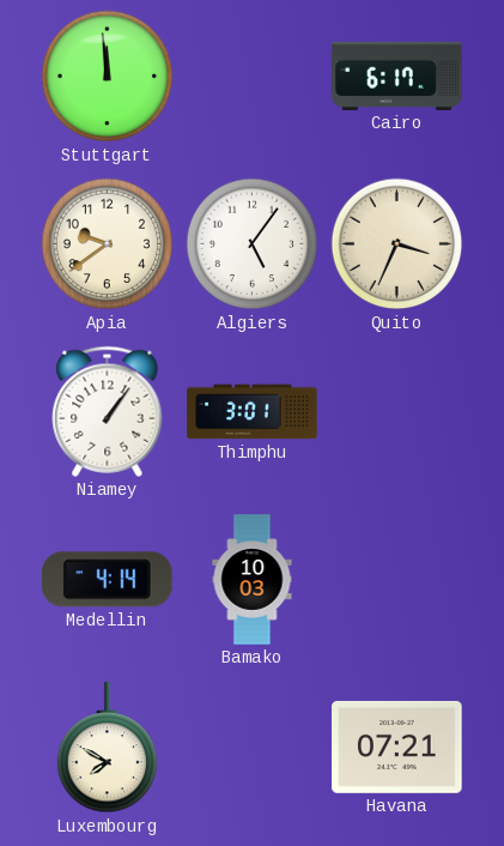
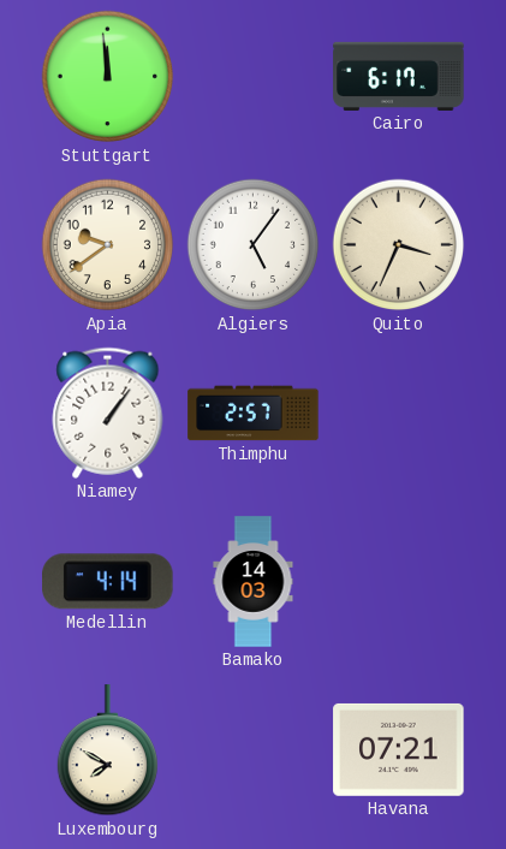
Thimphu: 3:01 -> 2:57 (254, 414)
Bamako: 10:03 -> 14:03 (254, 582)
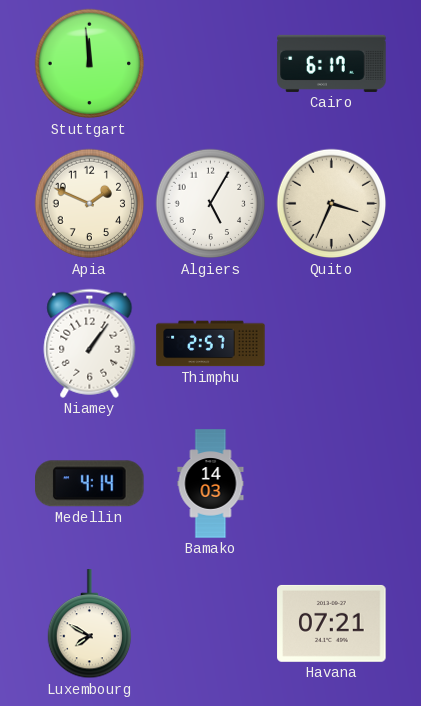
Apia: 9:39 -> 1:49 (90, 204)
Algiers: 5:06 -> 5:05 (211, 204)
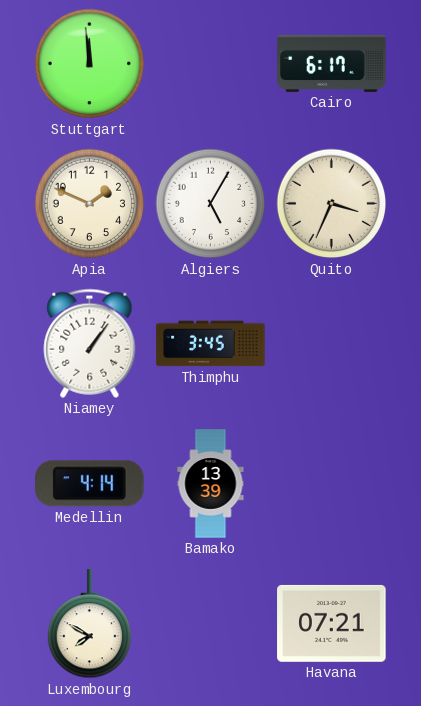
Thimphu: 2:57 -> 3:45 (211, 344)
Bamako: 14:03 -> 13:39 (211, 484)
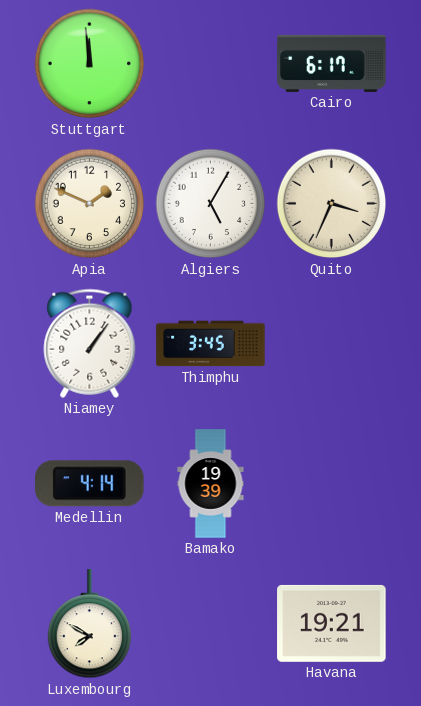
Bamako: 13:39 -> 19:39 (211, 484)
Havana: 07:21 -> 19:21 (332, 623)
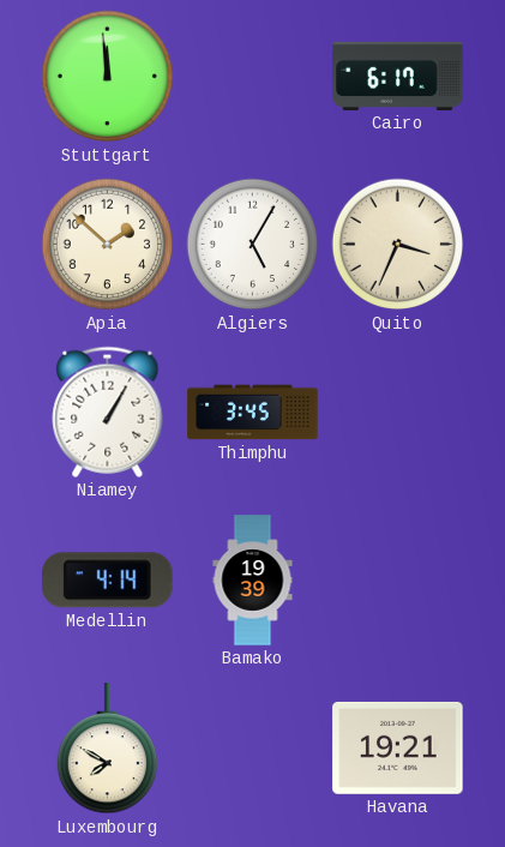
Apia: 1:49 -> 1:52 (108, 245)
Niamey: 1:06 -> 1:05 (108, 412)
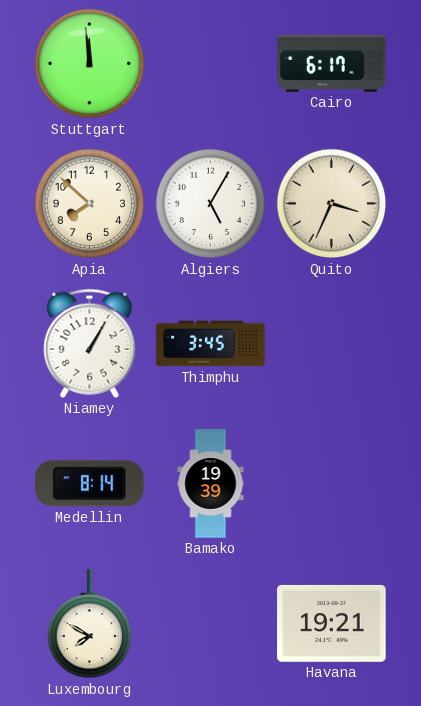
Apia: 1:52 -> 7:52 (90, 204)
Medellin: 4:14 -> 8:14 (90, 484)
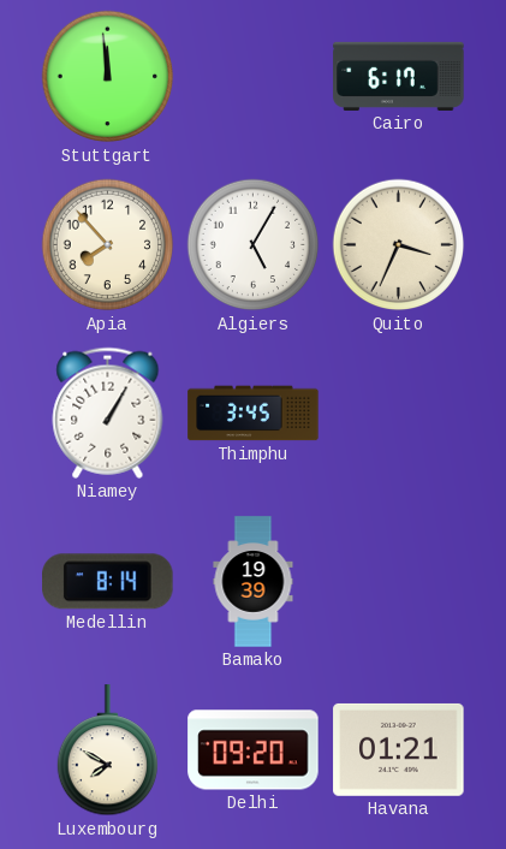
Apia: 7:52 -> 7:53 (108, 245)
Delhi: none -> 09:20 (254, 750)
Havana: 19:21 -> 01:21 (399, 749)
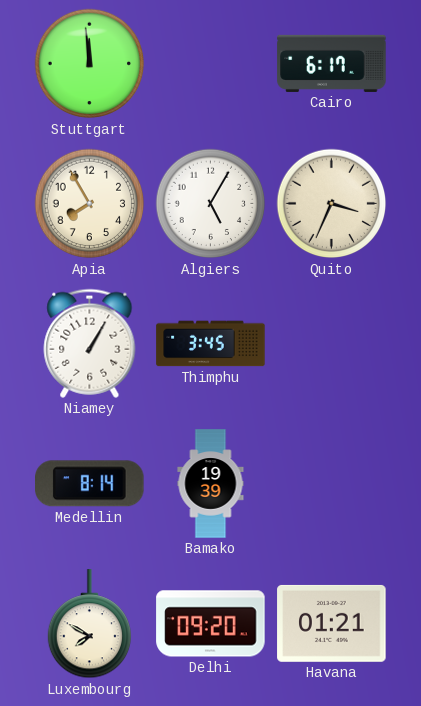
Apia: 7:53 -> 7:55 (90, 204)
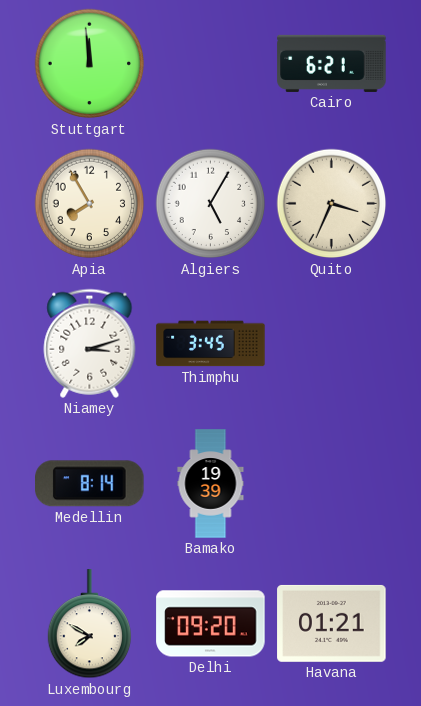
Cairo: 6:17 -> 6:21 (332, 63)
Niamey: 1:05 -> 3:12 (90, 343)
